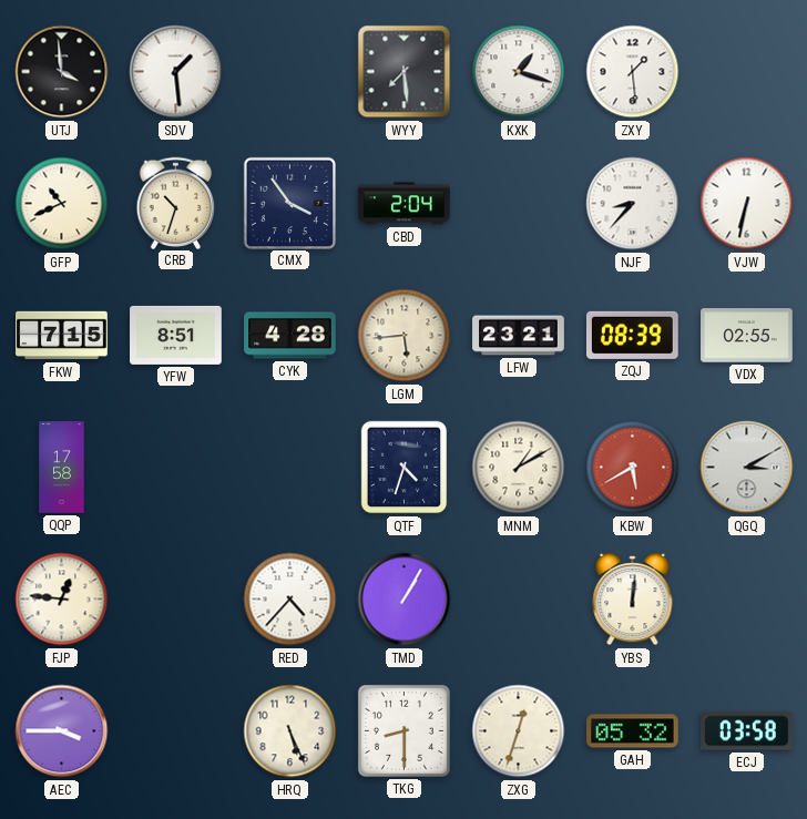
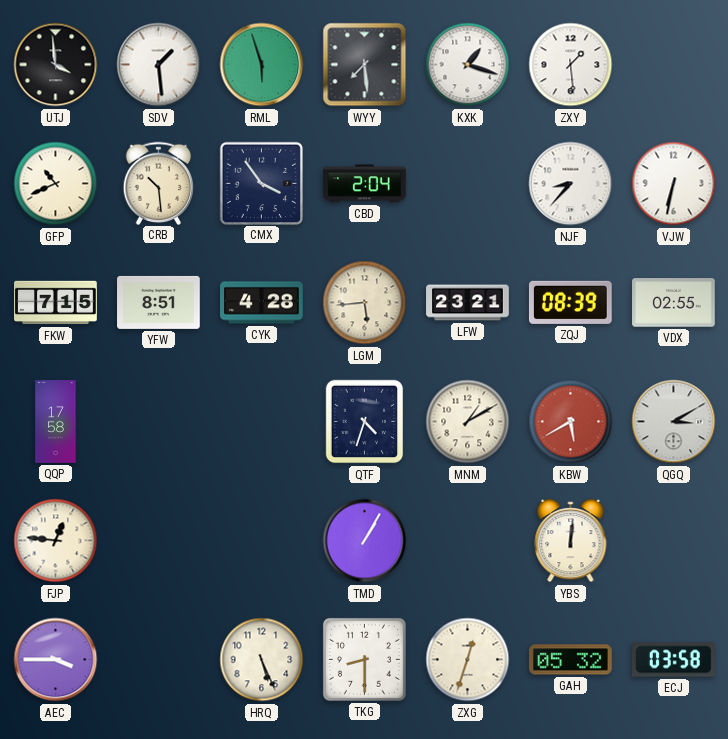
RML: none -> 5:57 (262, 65)
CRB: 10:33 -> 10:29 (159, 183)
RED: 4:37 -> none (290, 600)
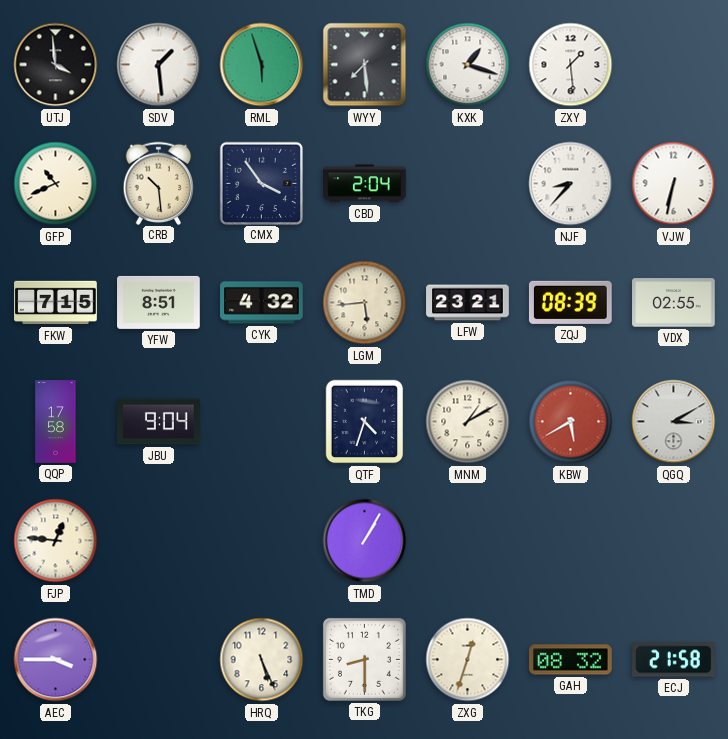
CYK: 4:28 -> 4:32 (262, 303)
JBU: none -> 9:04 (159, 422)
YBS: 12:01 -> none (571, 541)
GAH: 05:32 -> 08:32 (571, 660)
ECJ: 03:58 -> 21:58 (674, 660)
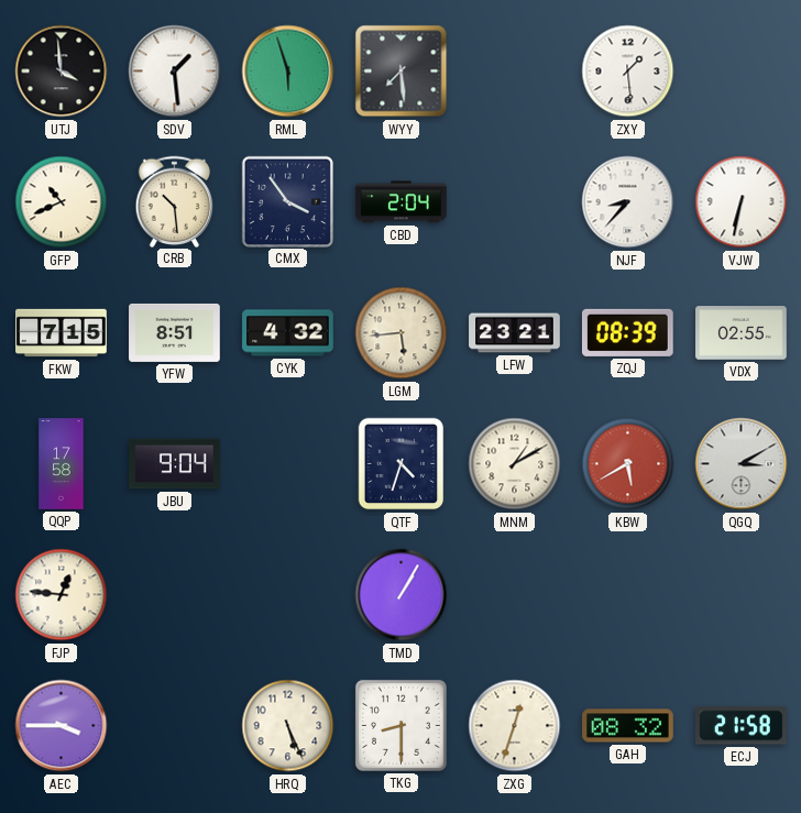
KXK: 1:18 -> none (468, 65)
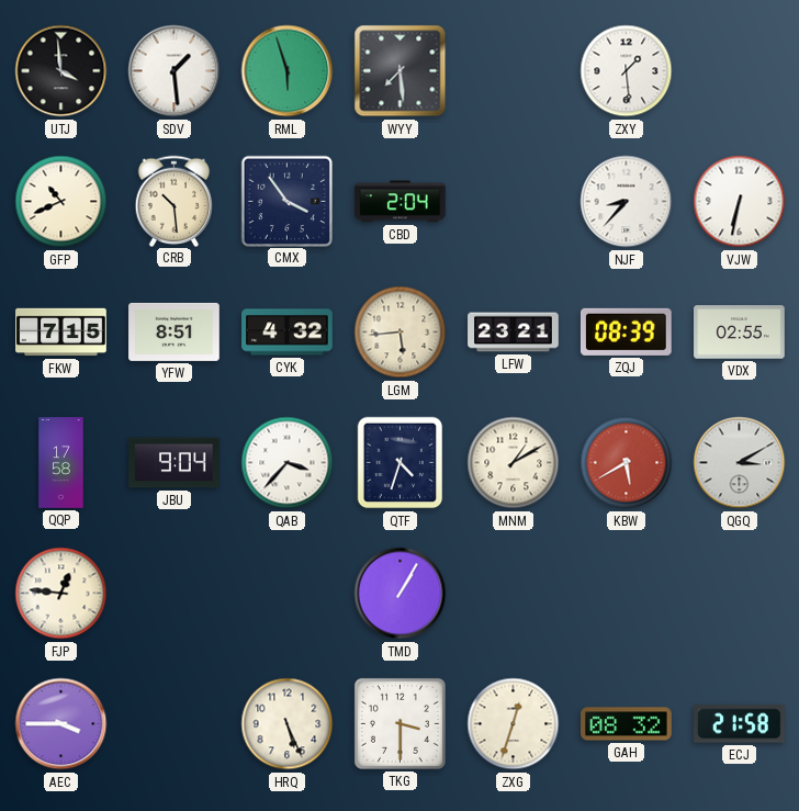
QAB: none -> 3:37 (288, 463)
TKG: 8:30 -> 3:30 (400, 723)
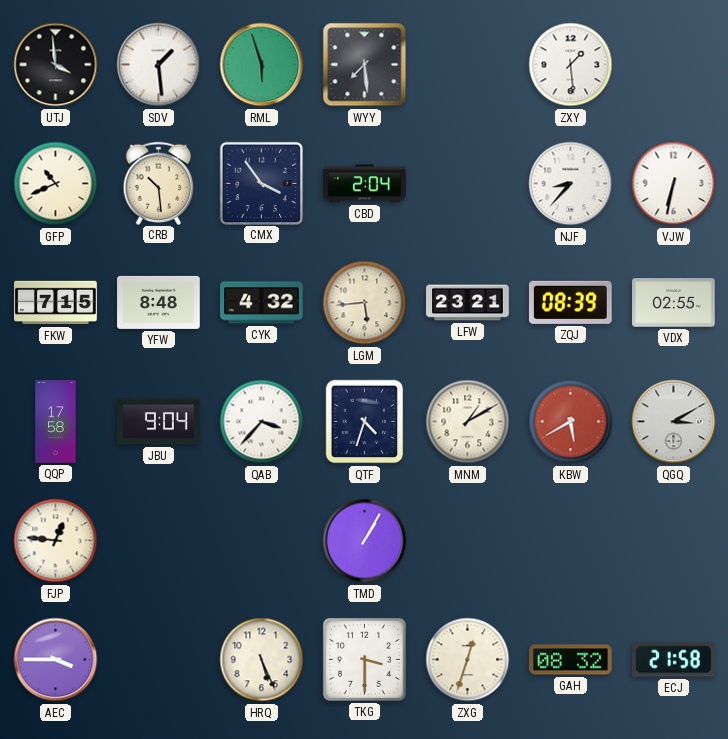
YFW: 8:51 -> 8:48 (159, 302)
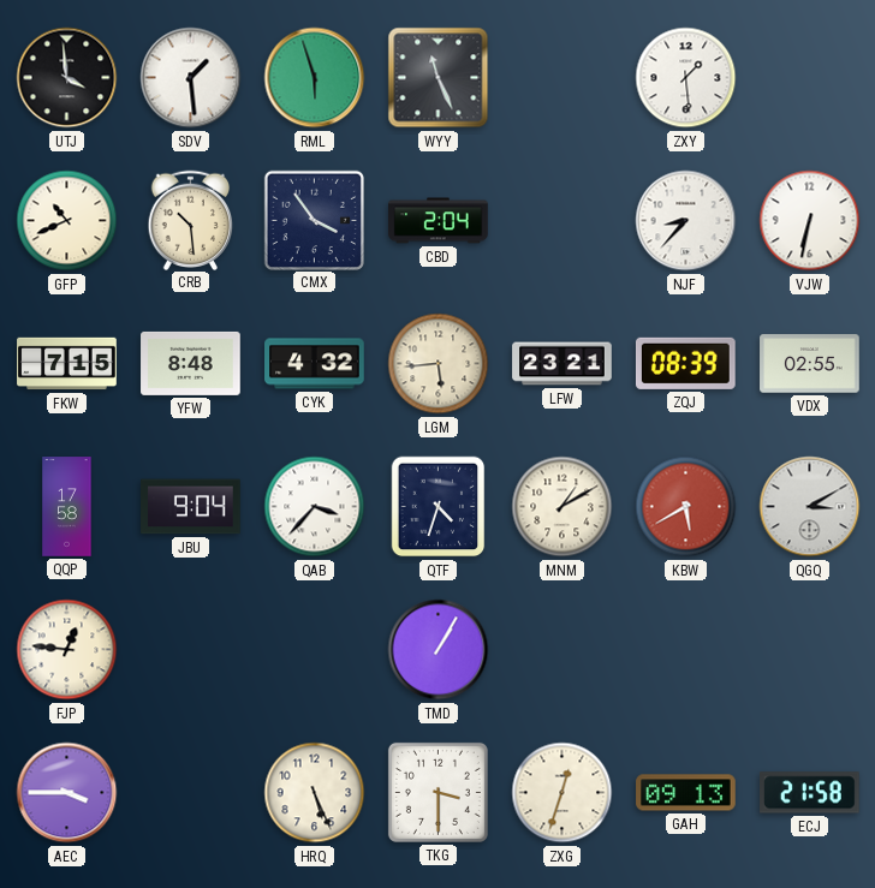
WYY: 7:29 -> 11:26 (439, 78)
GAH: 08:32 -> 09:13 (686, 793)
